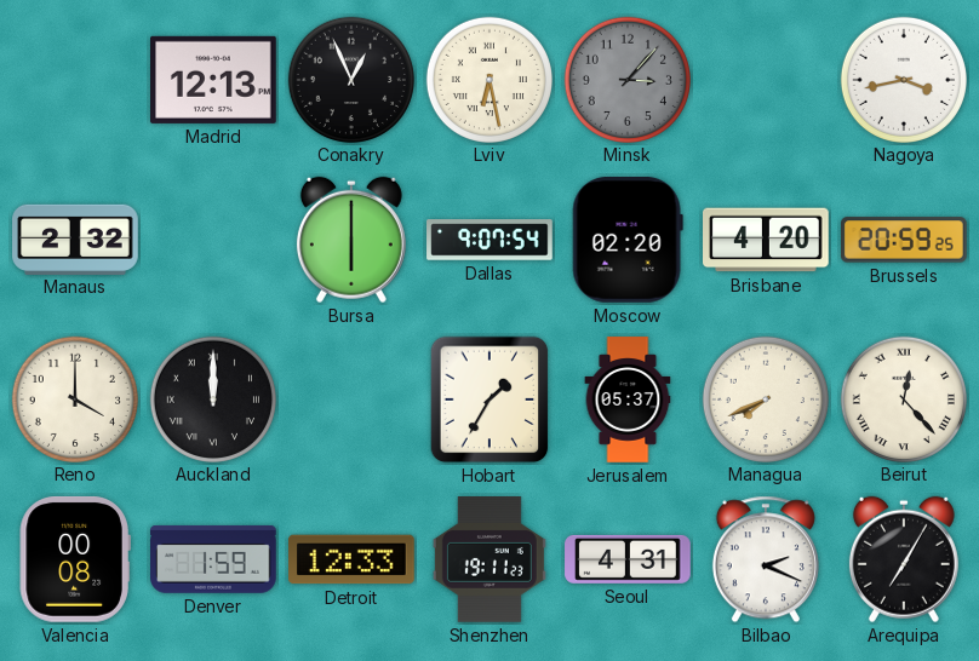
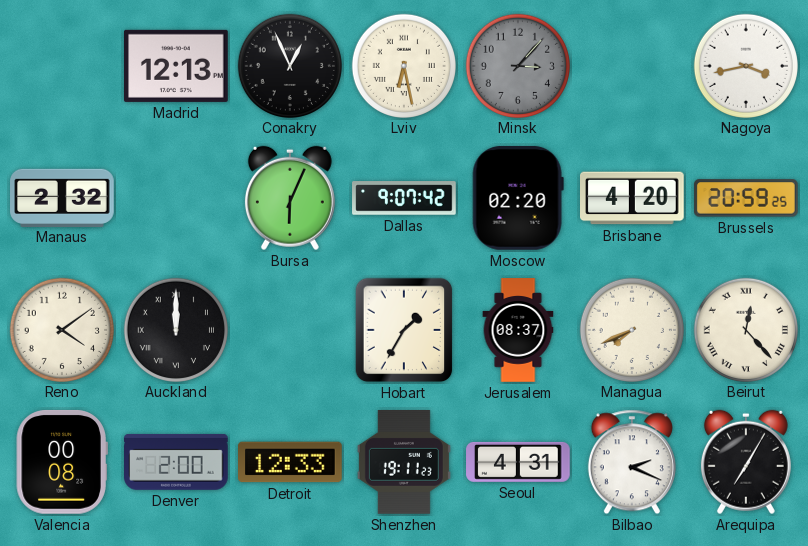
Bursa: 6:00 -> 6:04 (290, 198)
Dallas: 9:07:54 -> 9:07:42 (404, 198)
Reno: 4:00 -> 4:09 (61, 329)
Jerusalem: 05:37 -> 08:37 (518, 330)
Denver: 1:59 -> 2:00 (177, 462)
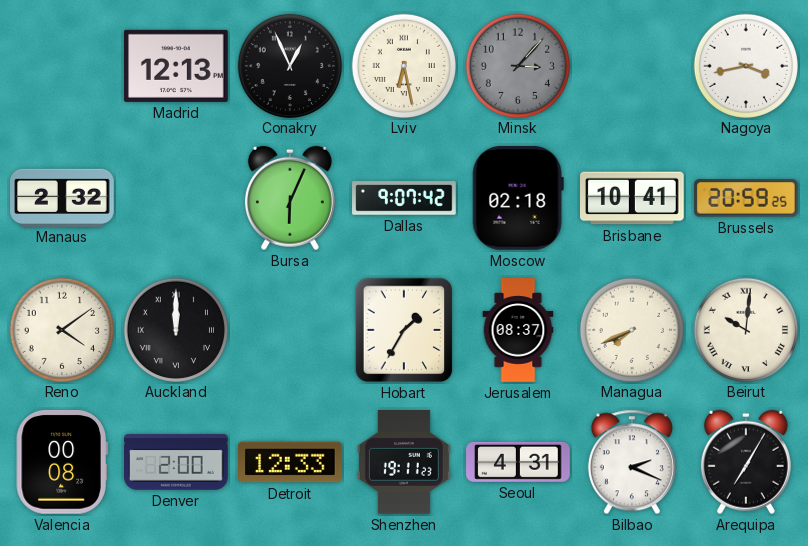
Moscow: 02:20 -> 02:18 (518, 198)
Brisbane: 4:20 -> 10:41 (633, 198)
Beirut: 12:23 -> 10:01 (745, 329)
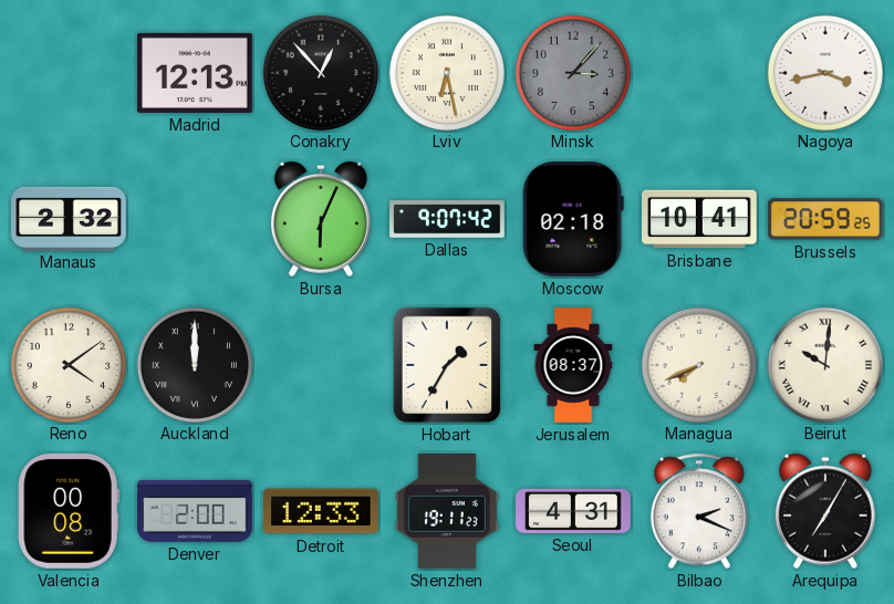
Conakry: 12:56 -> 12:53 (320, 72)
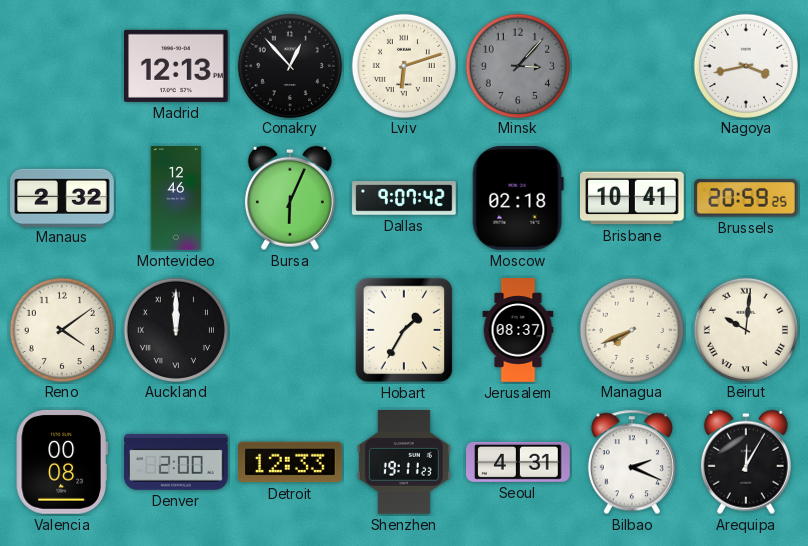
Lviv: 6:28 -> 6:12 (403, 65)
Montevideo: none -> 12:46 (176, 198)
Arequipa: 7:05 -> 12:05 (746, 462)
